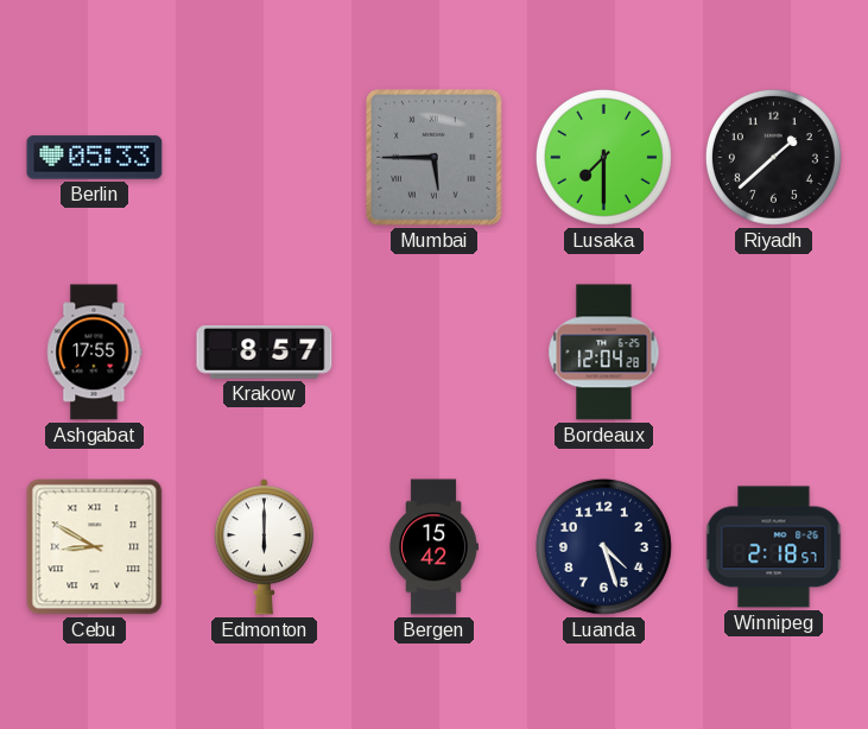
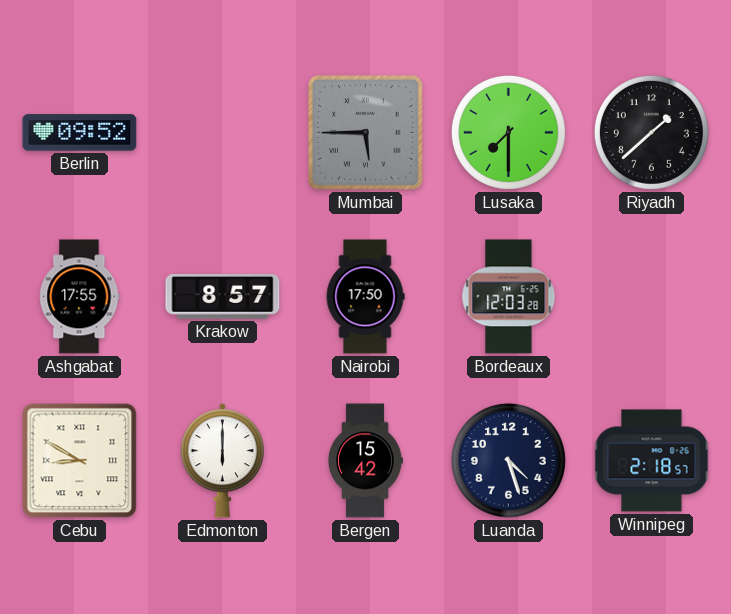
Berlin: 05:33 -> 09:52 (80, 133)
Nairobi: none -> 17:50 (365, 297)
Bordeaux: 12:04 -> 12:03 (509, 297)
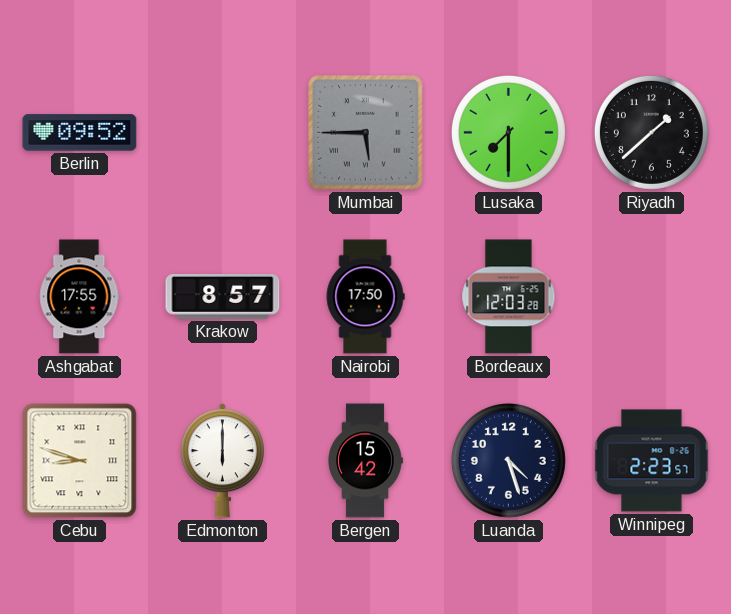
Cebu: 8:50 -> 8:48 (80, 461)
Winnipeg: 2:18 -> 2:23 (652, 461)
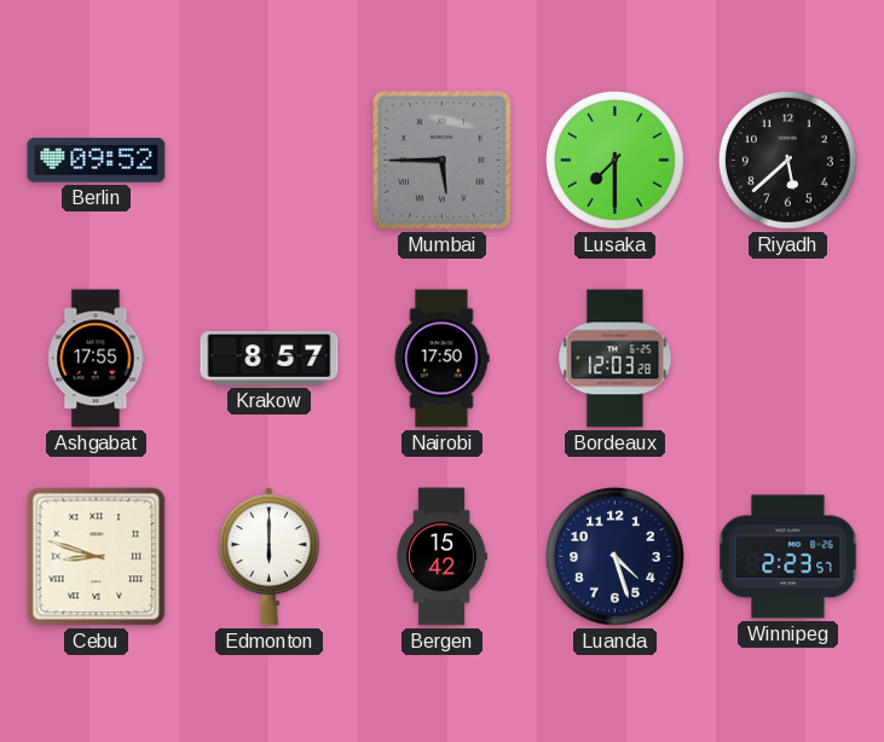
Riyadh: 1:38 -> 5:38 (787, 160)
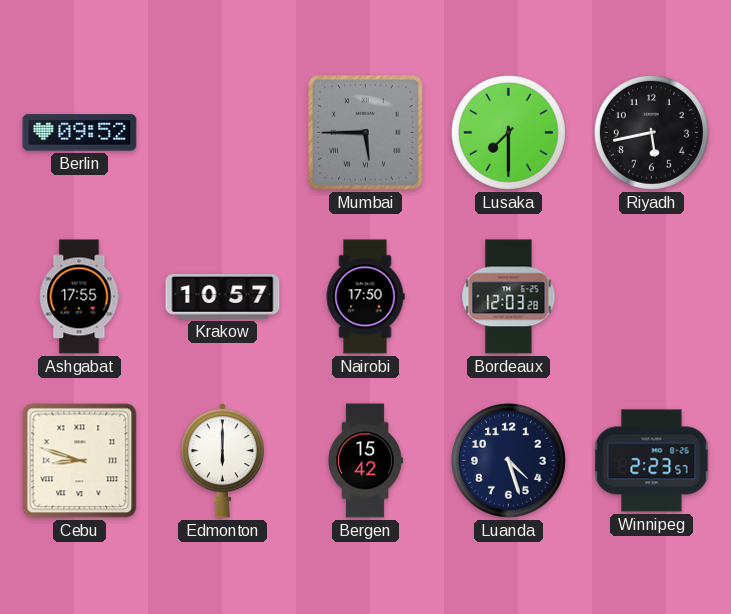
Riyadh: 5:38 -> 5:43 (651, 132)
Krakow: 8:57 -> 10:57 (223, 297)
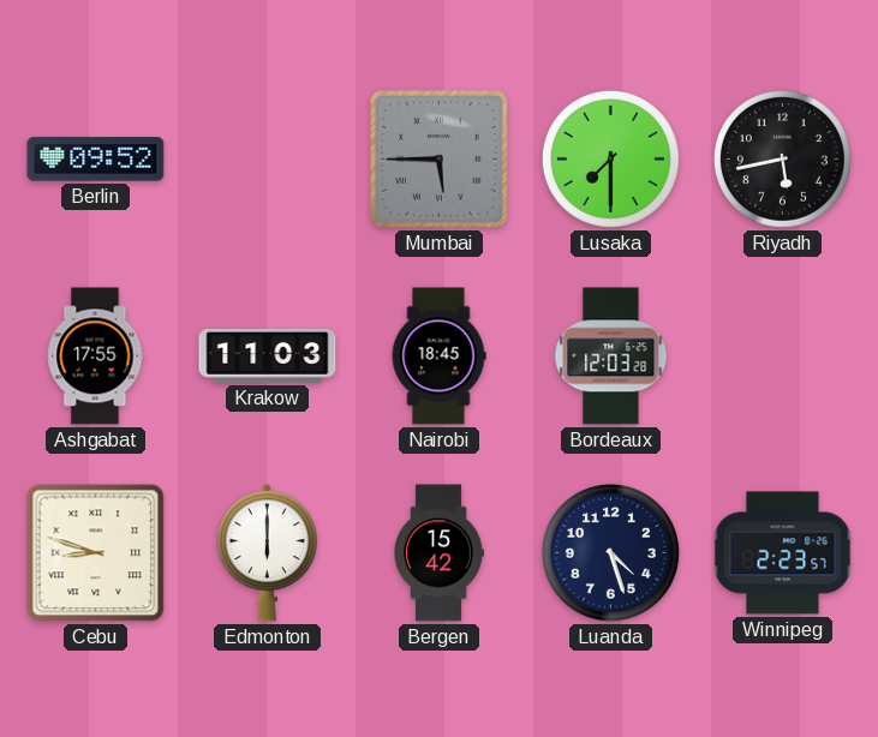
Krakow: 10:57 -> 11:03 (268, 356)
Nairobi: 17:50 -> 18:45 (438, 356)
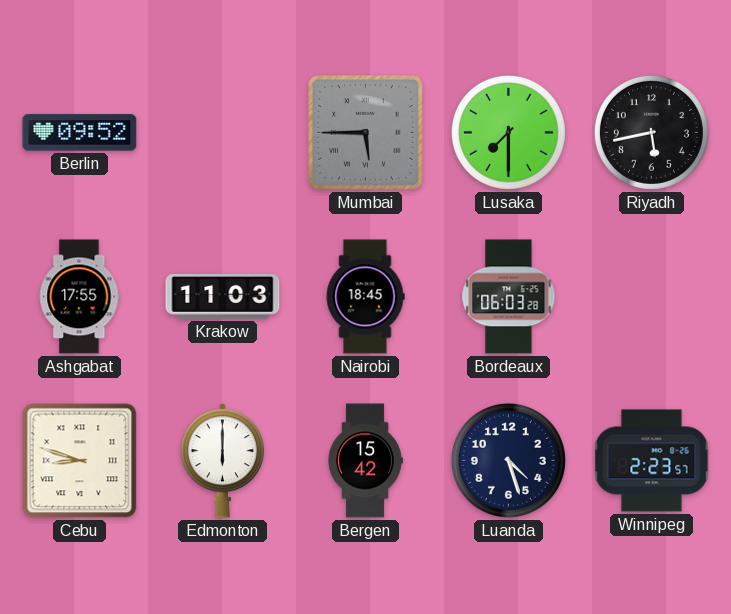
Bordeaux: 12:03 -> 06:03 (509, 297)
